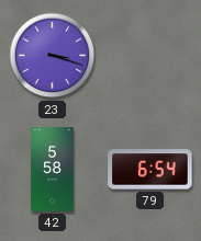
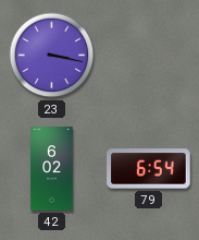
23: 3:18 -> 3:17 (52, 56)
42: 5:58 -> 6:02 (52, 169)
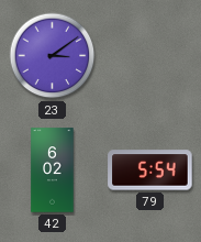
23: 3:17 -> 3:09 (53, 56)
79: 6:54 -> 5:54 (150, 170)
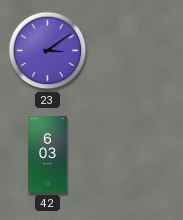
42: 6:02 -> 6:03 (48, 155)
79: 5:54 -> none (150, 170)
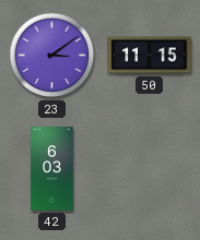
50: none -> 11:15 (150, 56)
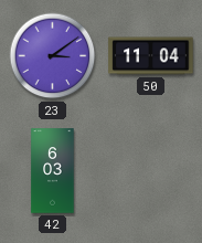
50: 11:15 -> 11:04 (151, 56)
